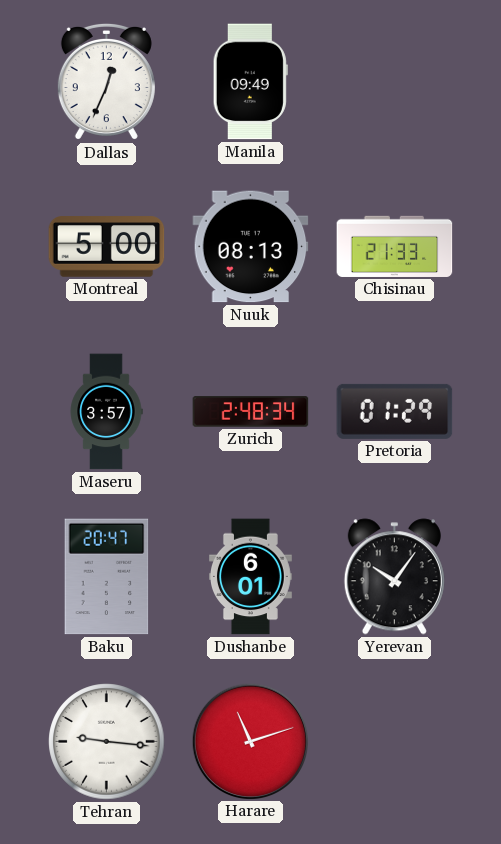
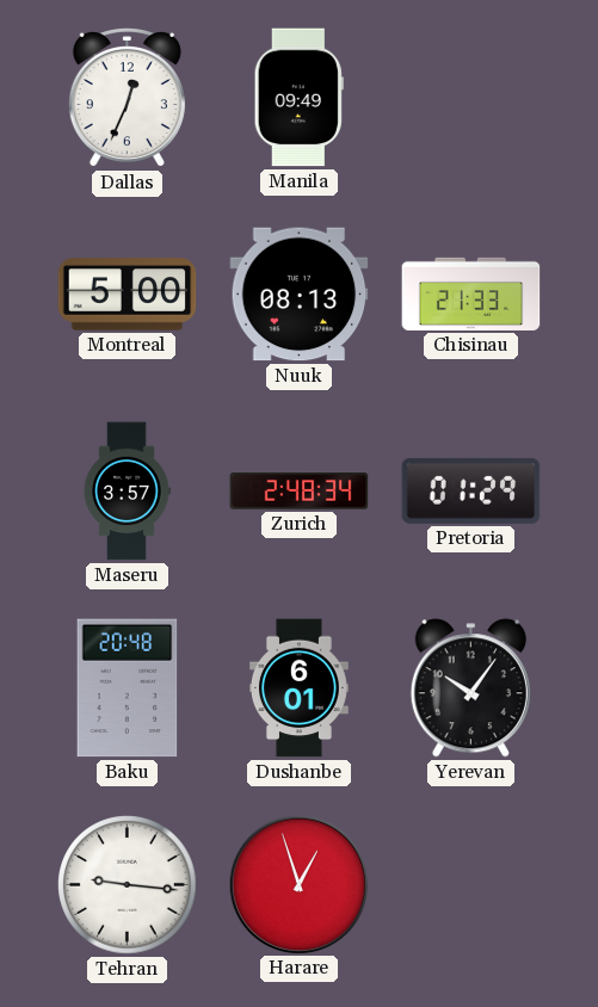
Baku: 20:47 -> 20:48 (128, 688)
Harare: 11:12 -> 12:57 (298, 884)
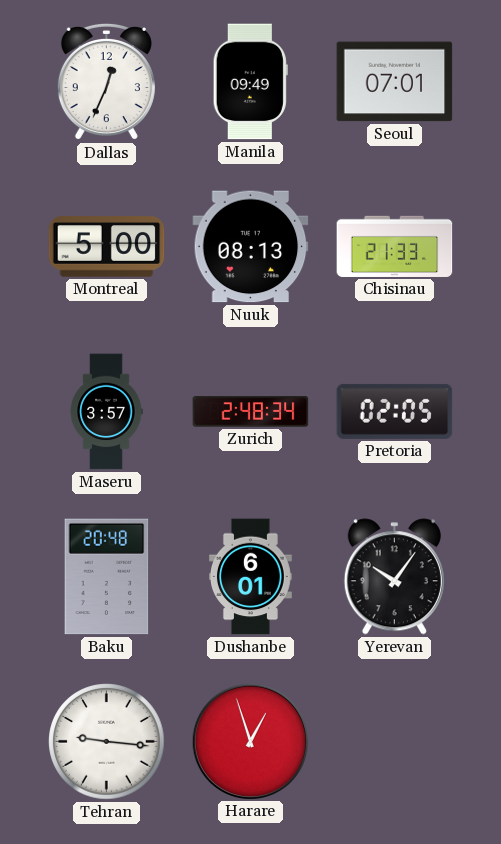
Seoul: none -> 07:01 (395, 82)
Pretoria: 01:29 -> 02:05 (395, 411)
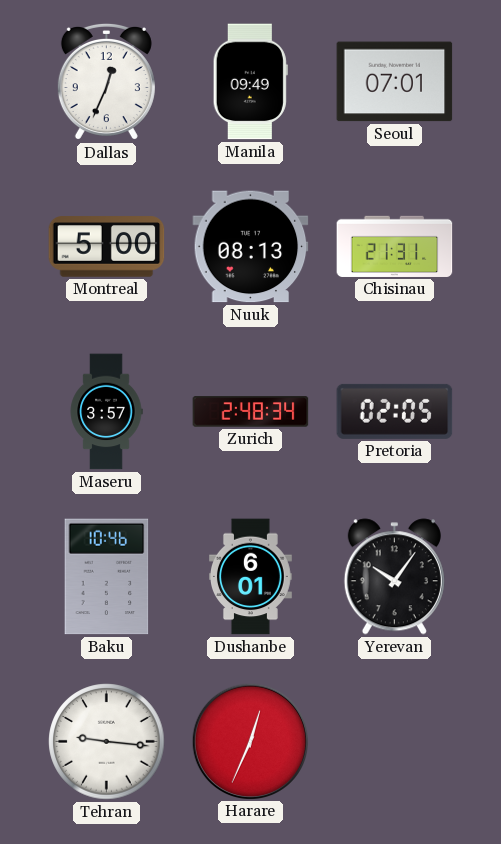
Chisinau: 21:33 -> 21:31 (395, 246)
Baku: 20:48 -> 10:46 (107, 577)
Harare: 12:57 -> 12:34 (250, 741)
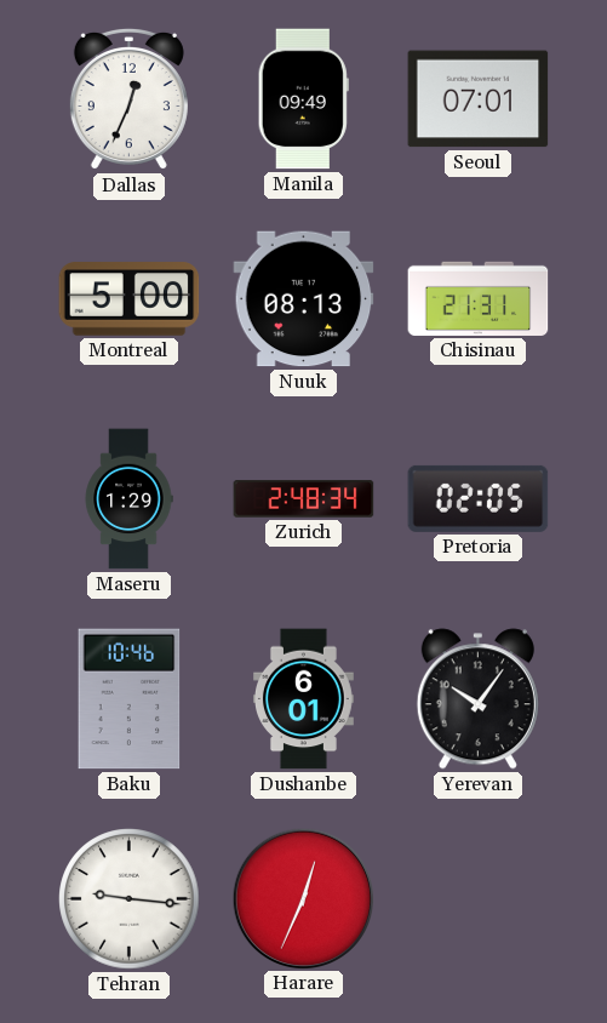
Maseru: 3:57 -> 1:29 (128, 499)
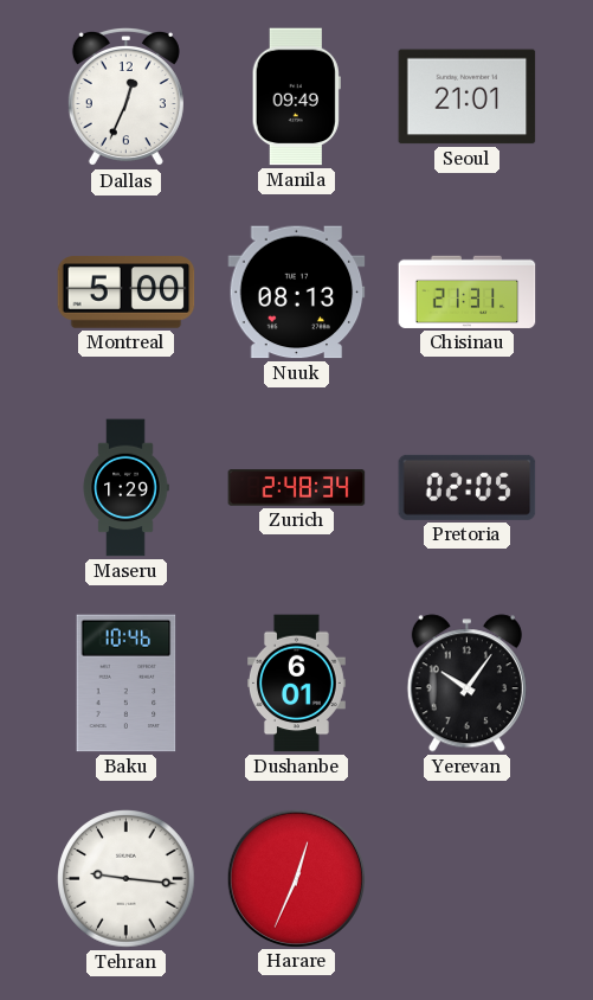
Seoul: 07:01 -> 21:01 (468, 97)
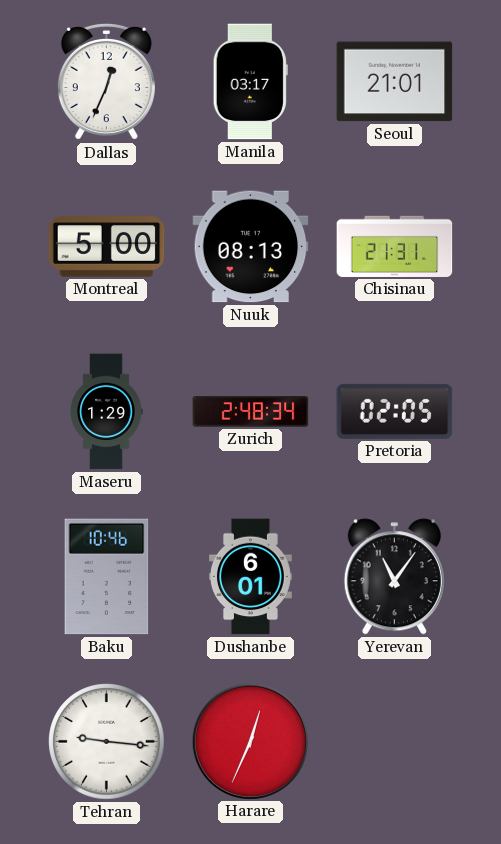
Manila: 09:49 -> 03:17 (250, 82)
Yerevan: 10:06 -> 11:06 (394, 577)
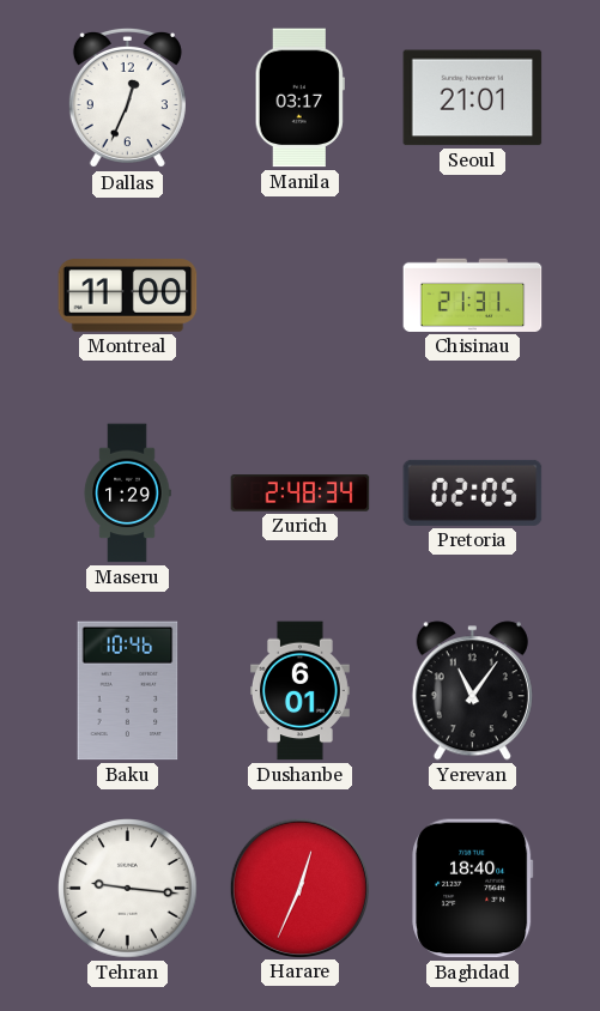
Montreal: 5:00 -> 11:00 (128, 296)
Nuuk: 08:13 -> none (251, 247)
Baghdad: none -> 18:40 (473, 889)
